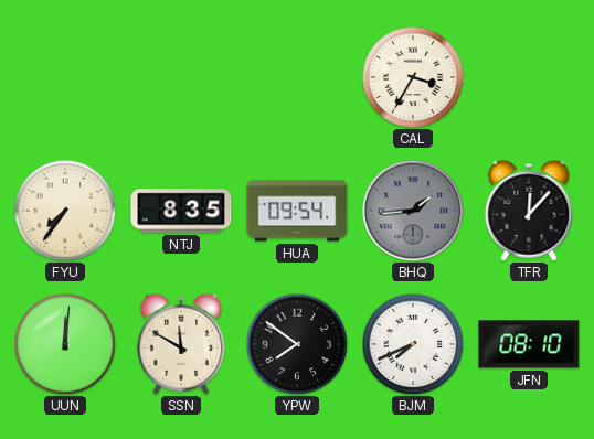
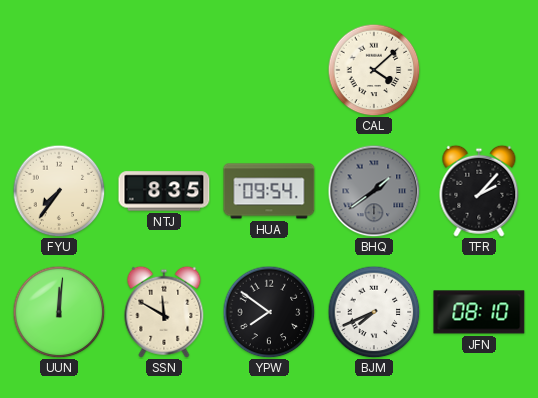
CAL: 3:35 -> 4:08 (374, 70)
BHQ: 1:44 -> 1:39 (374, 191)
TFR: 12:07 -> 2:07 (479, 191)
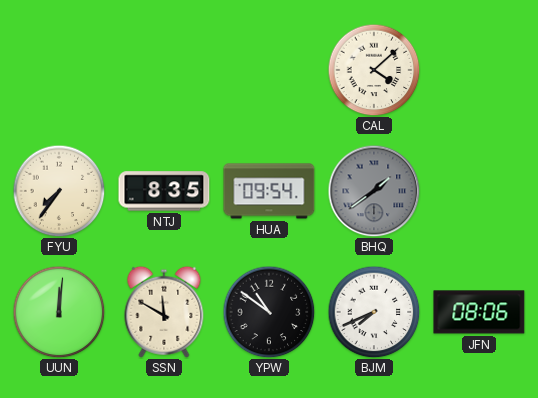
TFR: 2:07 -> none (479, 191)
YPW: 7:51 -> 10:51 (269, 312)
JFN: 08:10 -> 08:06 (479, 312)
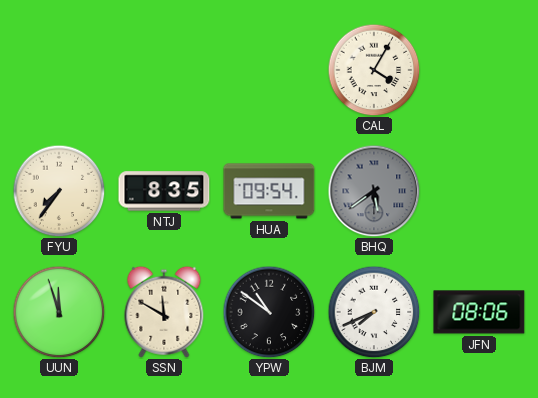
CAL: 4:08 -> 4:05 (374, 70)
BHQ: 1:39 -> 5:39 (374, 191)
UUN: 12:01 -> 11:57 (59, 312)
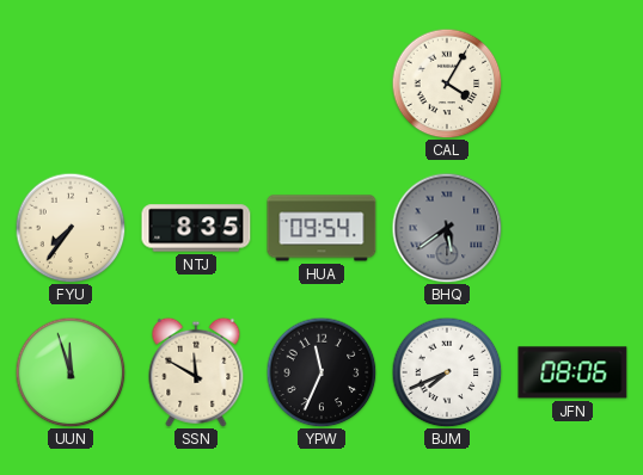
YPW: 10:51 -> 11:34 (321, 372)
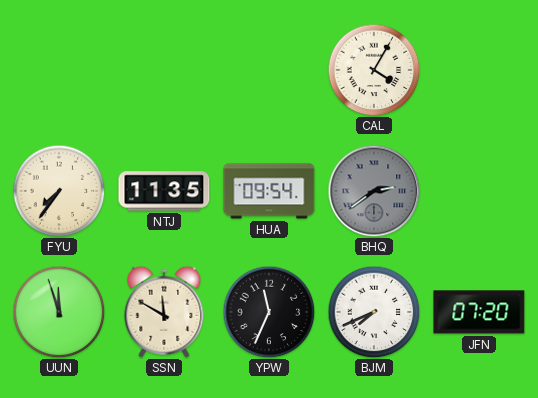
NTJ: 8:35 -> 11:35 (164, 191)
BHQ: 5:39 -> 2:39 (374, 191)
JFN: 08:06 -> 07:20 (479, 312)
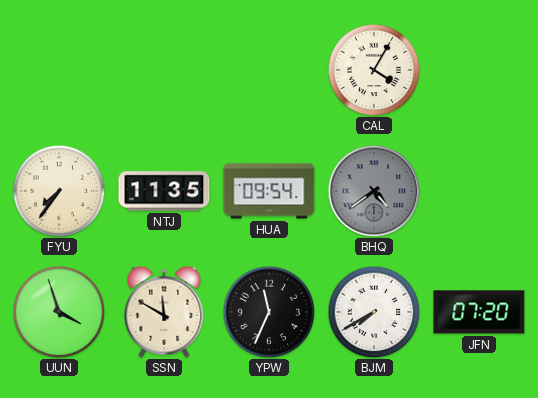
BHQ: 2:39 -> 4:39 (374, 191)
UUN: 11:57 -> 3:57 (59, 312)
BJM: 7:41 -> 7:40 (374, 312)
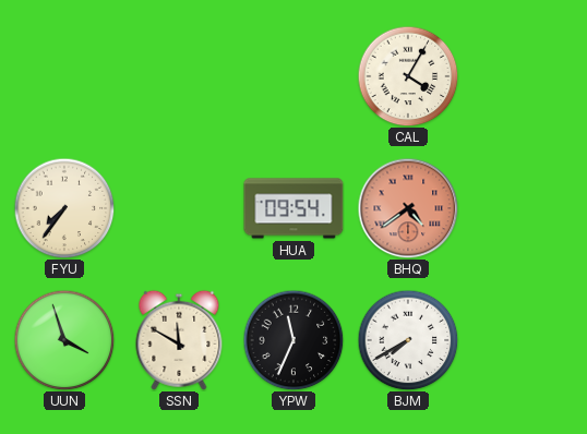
NTJ: 11:35 -> none (164, 191)
BHQ dial: grey -> salmon (408, 208)
JFN: 07:20 -> none (479, 312)
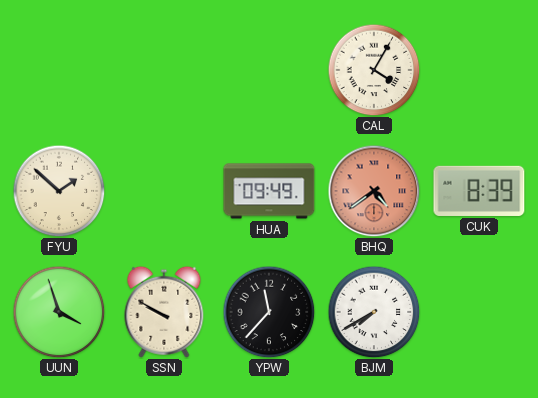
FYU: 7:36 -> 1:52 (59, 191)
HUA: 09:54 -> 09:49 (269, 191)
CUK: none -> 8:39 (479, 191)
SSN: 11:50 -> 9:50 (164, 312)
YPW: 11:34 -> 11:37 (269, 312)
